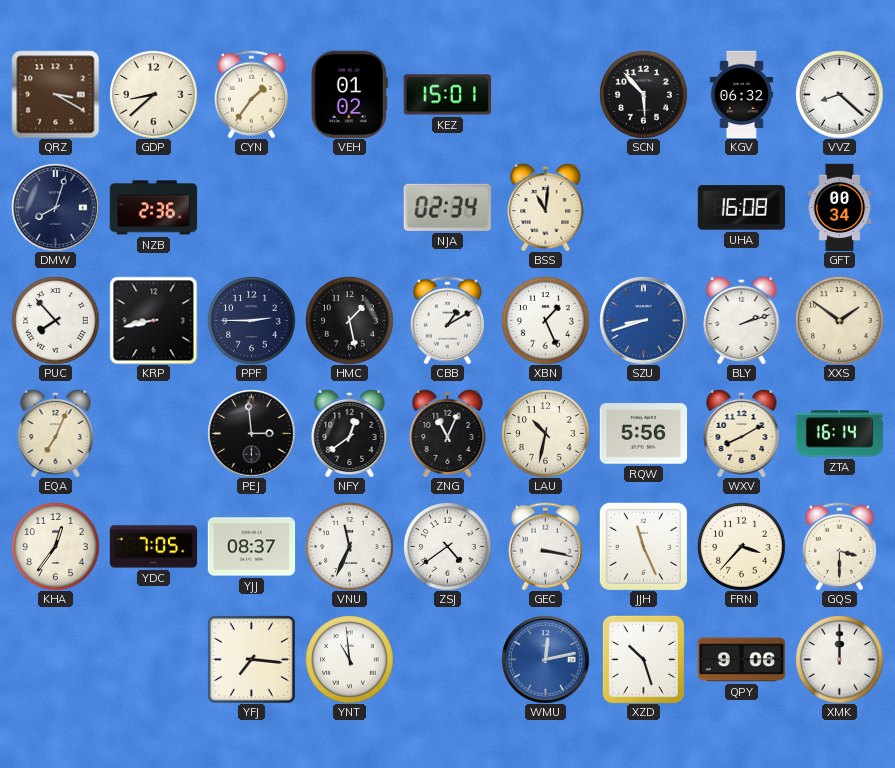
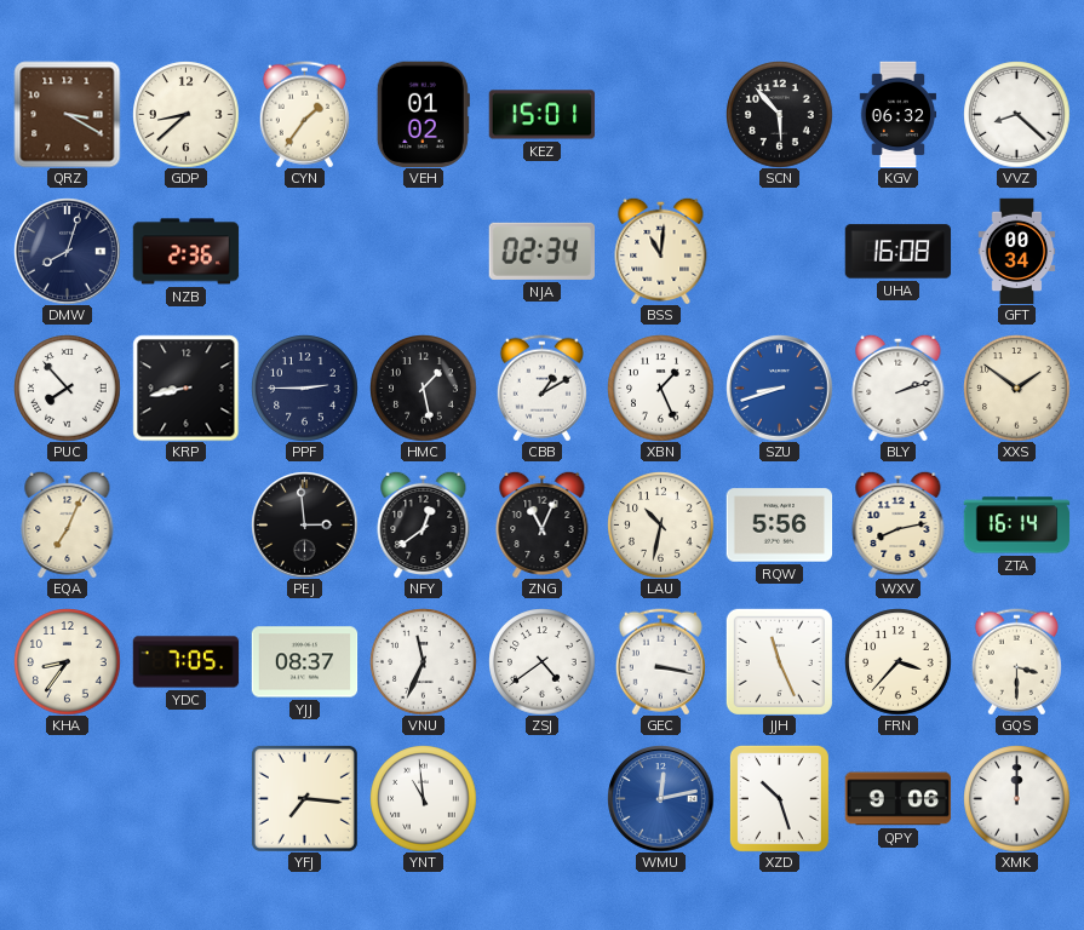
WXV: 8:10 -> 8:13 (899, 524)
KHA: 12:36 -> 8:36 (67, 661)
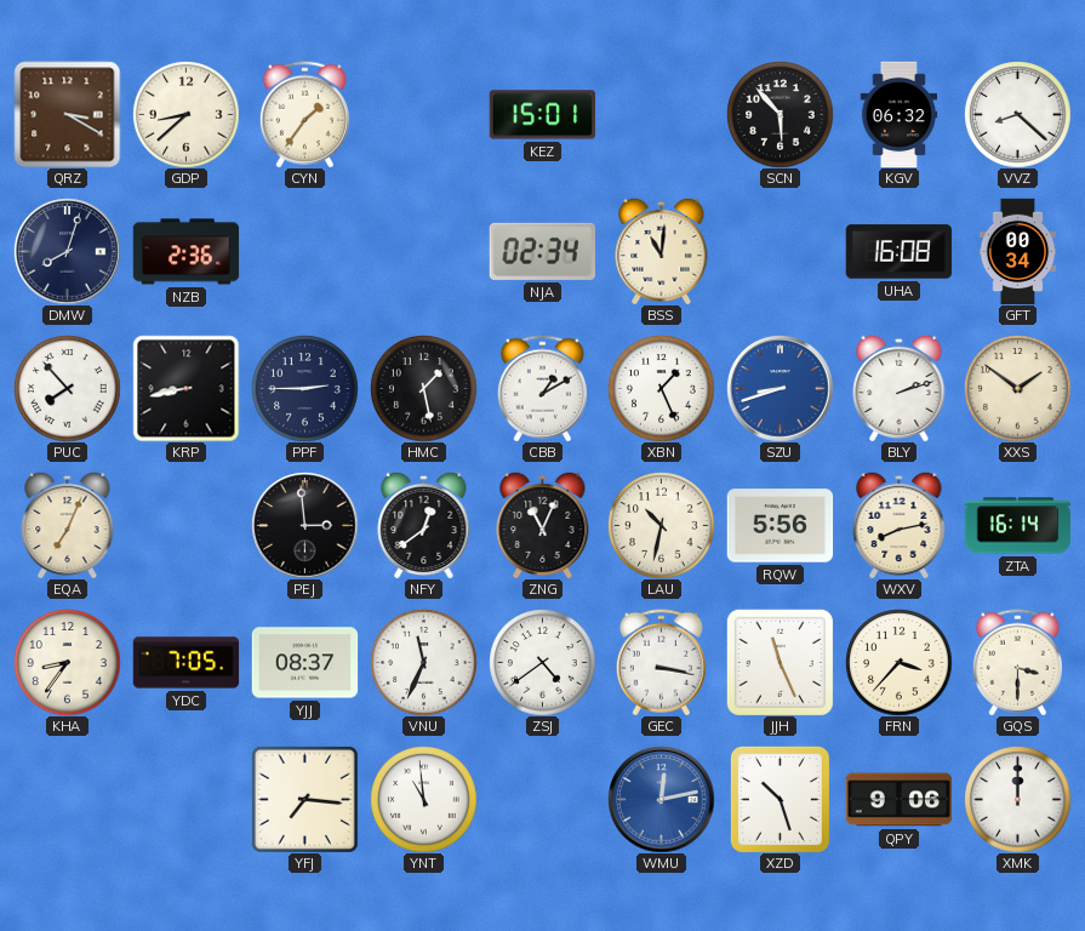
VEH: 01:02 -> none (423, 114)
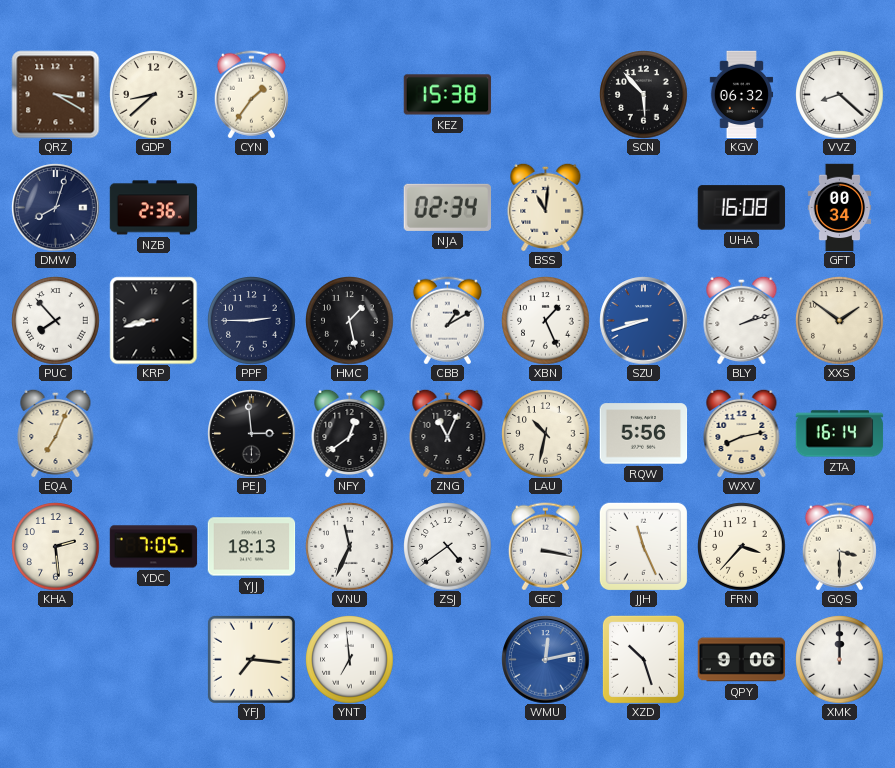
KEZ: 15:01 -> 15:38 (447, 95)
KHA: 8:36 -> 2:29 (55, 546)
YJJ: 08:37 -> 18:13 (251, 547)
YNT: 10:59 -> 6:59 (349, 659)
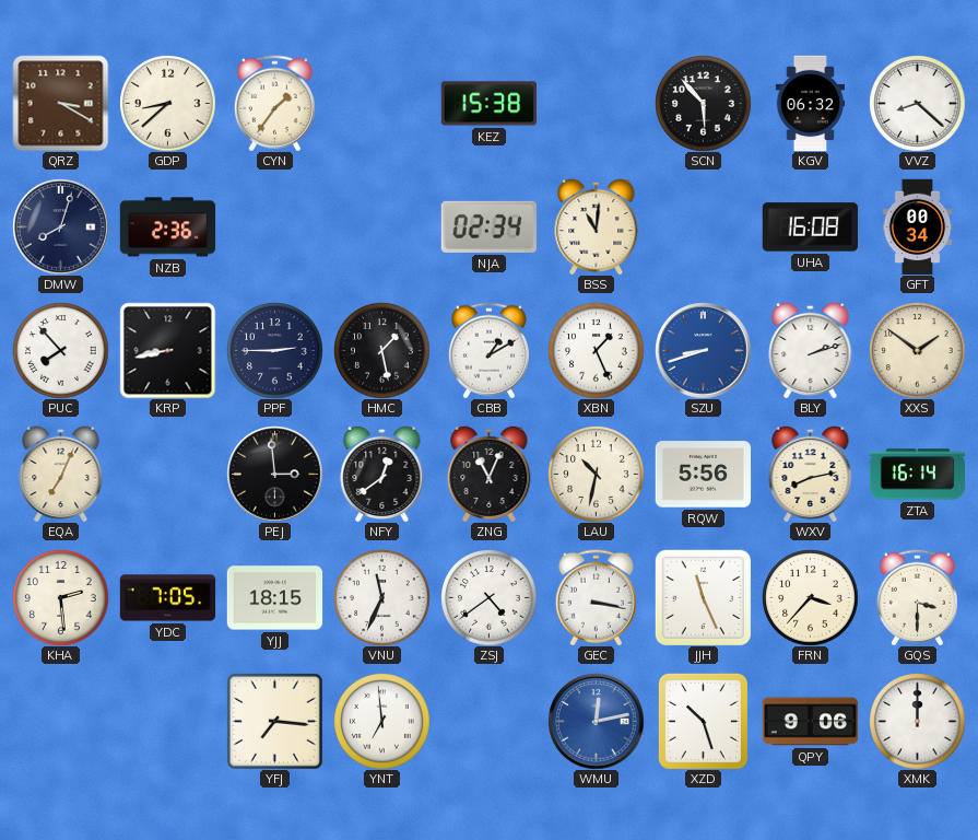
YJJ: 18:13 -> 18:15 (274, 598)
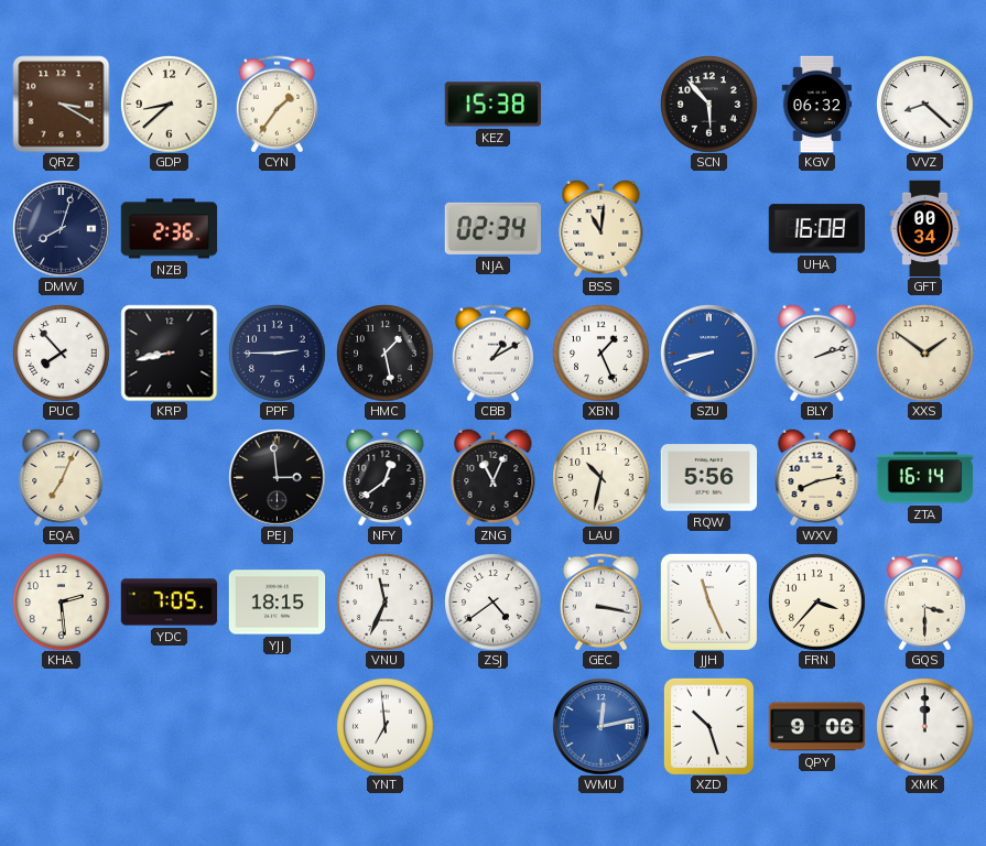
YFJ: 7:16 -> none (274, 721)
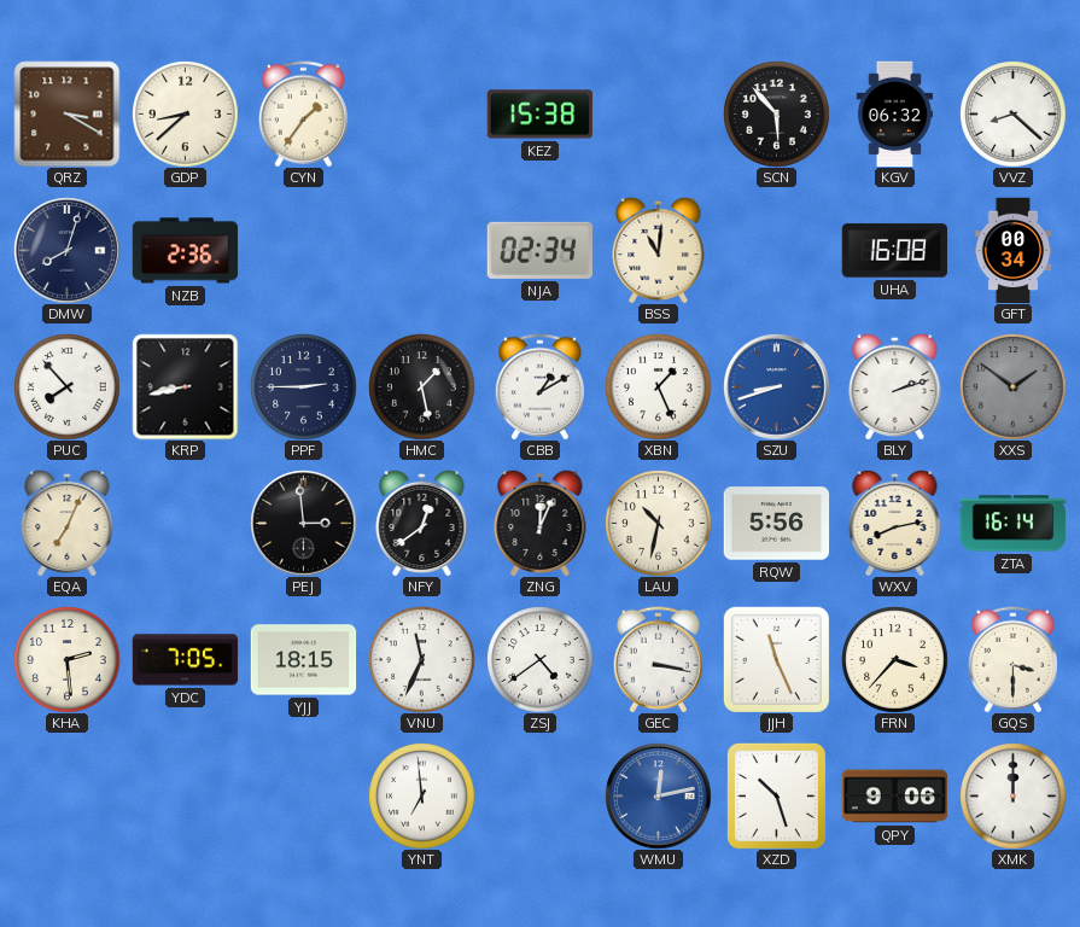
XXS dial: cream -> grey (1012, 386)
ZNG: 11:04 -> 12:04 (541, 523)
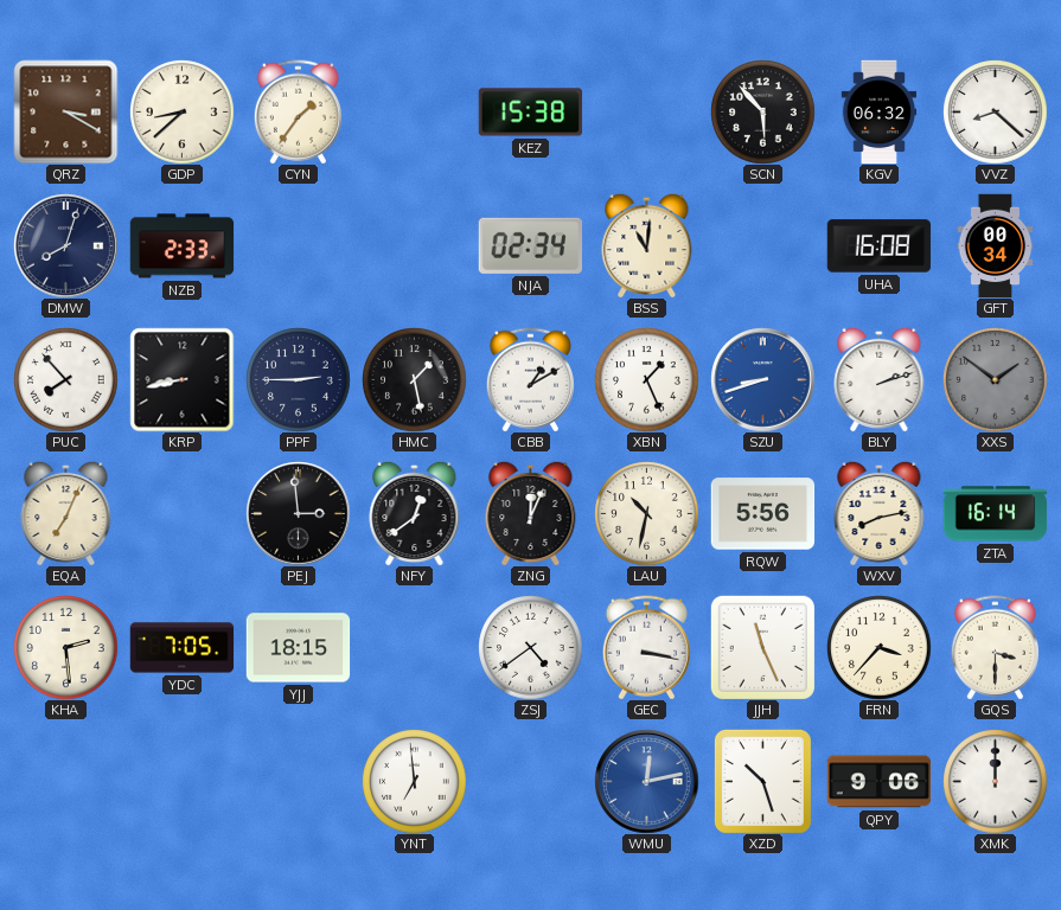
NZB: 2:36 -> 2:33 (181, 246)
VNU: 11:34 -> none (421, 659)
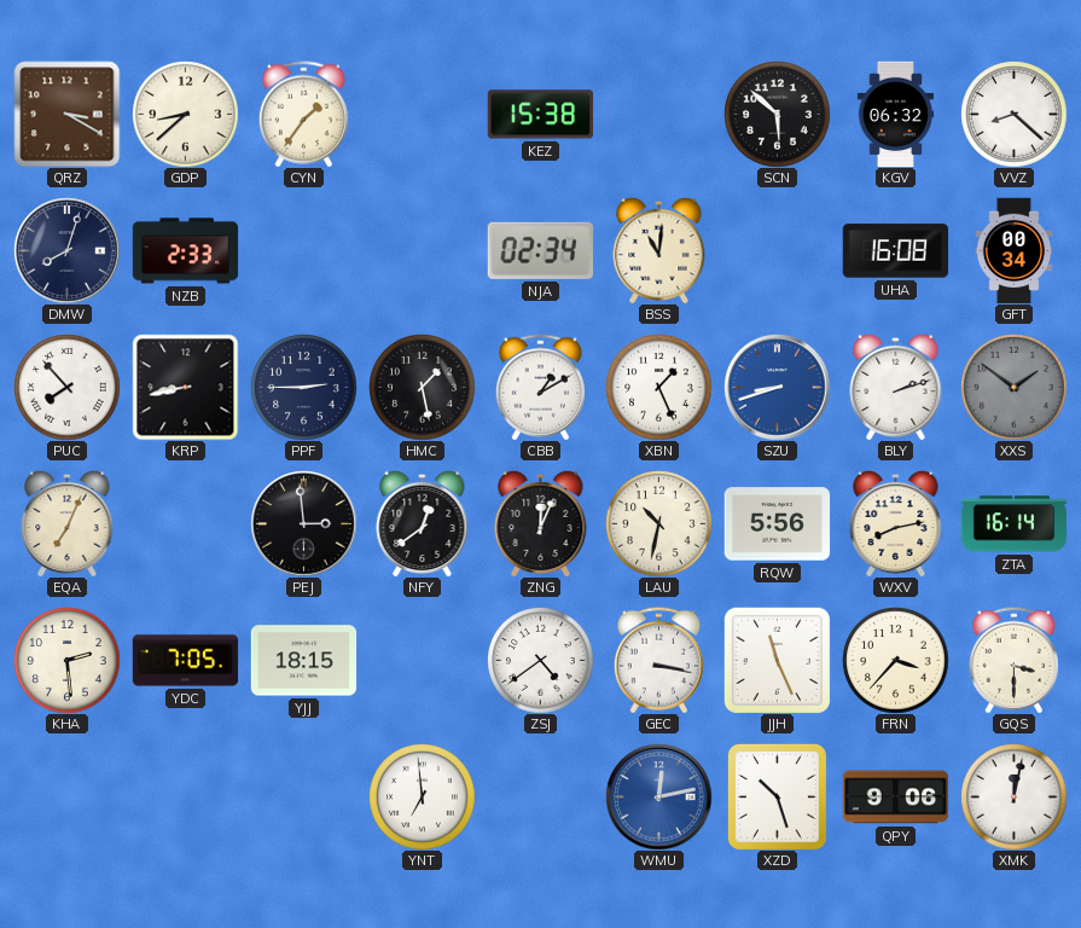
SCN: 5:53 -> 5:52 (777, 114)
XMK: 12:00 -> 12:02 (1013, 796)
